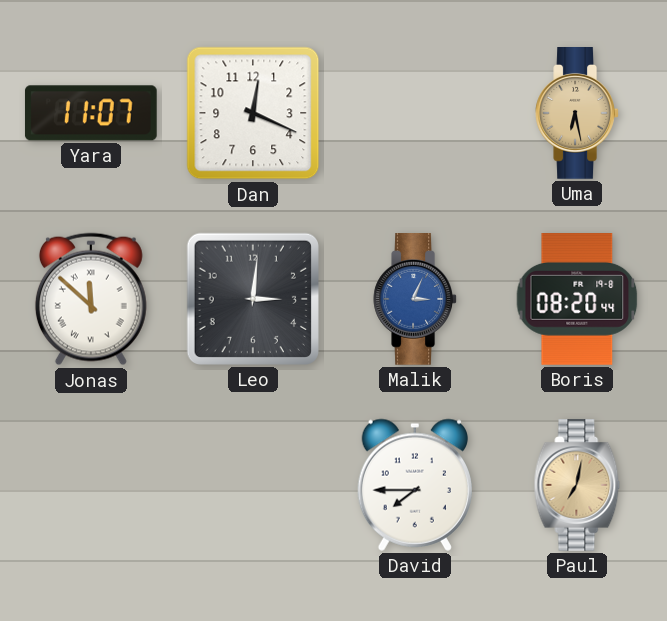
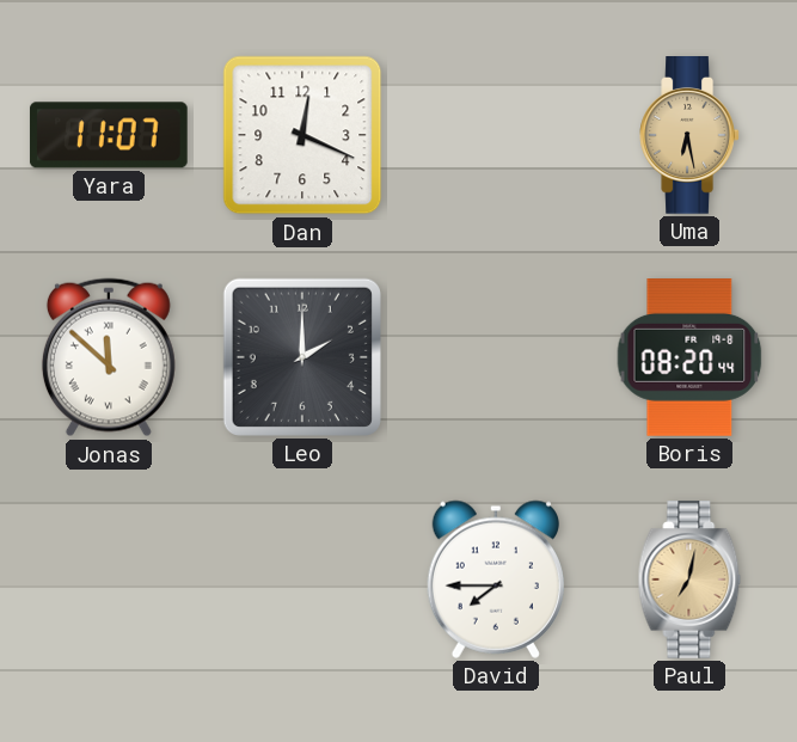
Leo: 3:01 -> 2:00 (302, 357)
Malik: 3:04 -> none (415, 300)
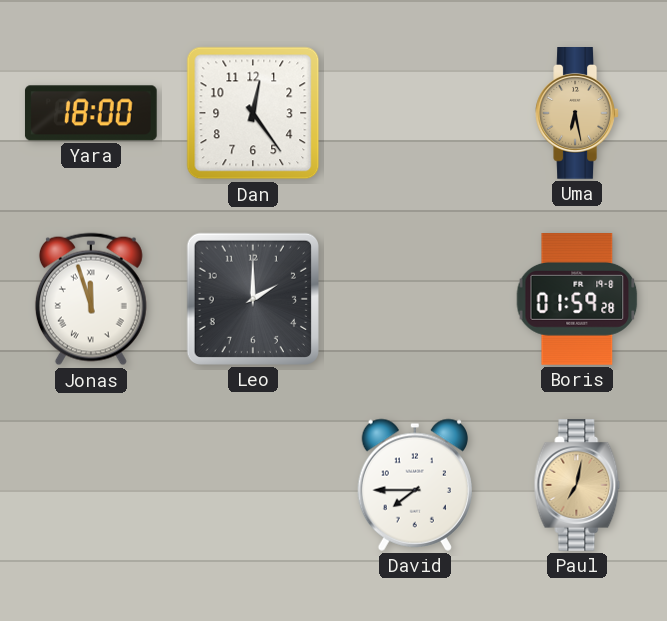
Yara: 11:07 -> 18:00 (91, 113)
Dan: 12:19 -> 12:24 (253, 113)
Jonas: 11:52 -> 11:57 (91, 299)
Boris: 08:20 -> 01:59 (577, 300)
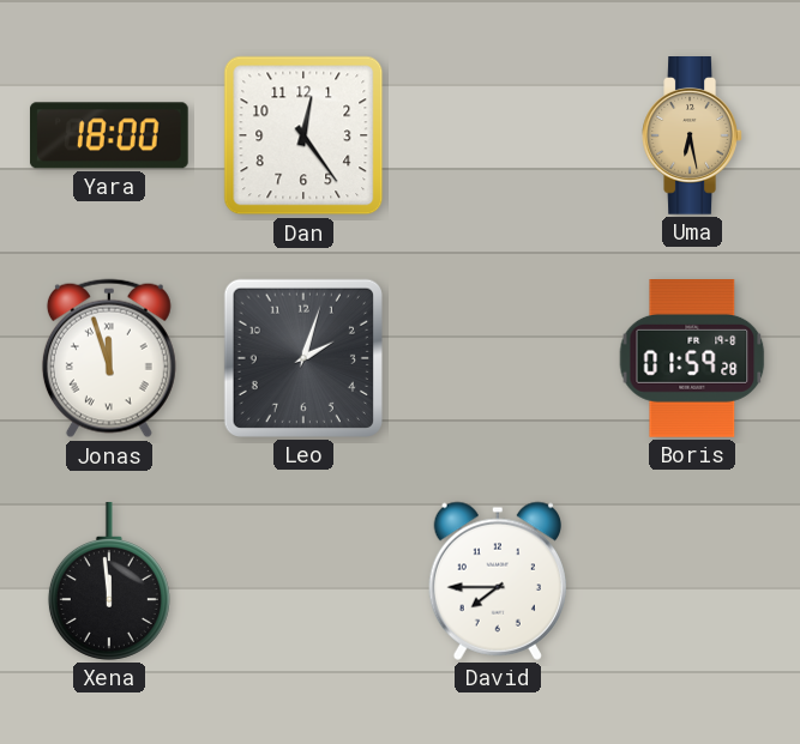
Leo: 2:00 -> 2:03 (303, 358)
Xena: none -> 11:59 (109, 582)
Paul: 7:02 -> none (577, 486)
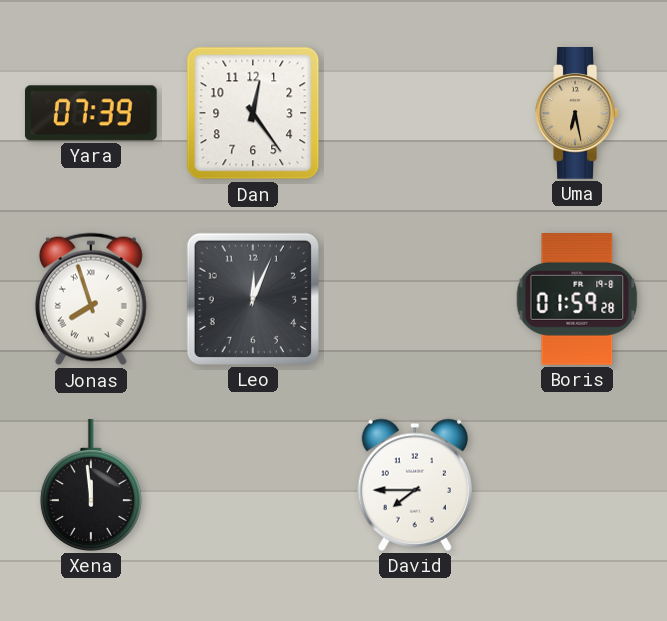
Yara: 18:00 -> 07:39 (91, 113)
Jonas: 11:57 -> 7:57 (91, 299)
Leo: 2:03 -> 12:04 (253, 299)
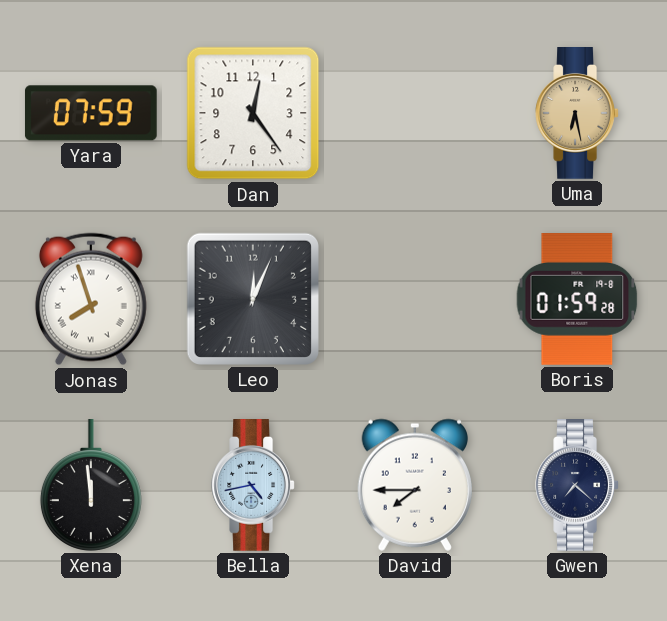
Yara: 07:39 -> 07:59 (91, 113)
Bella: none -> 4:43 (253, 486)
Gwen: none -> 7:22 (577, 486)
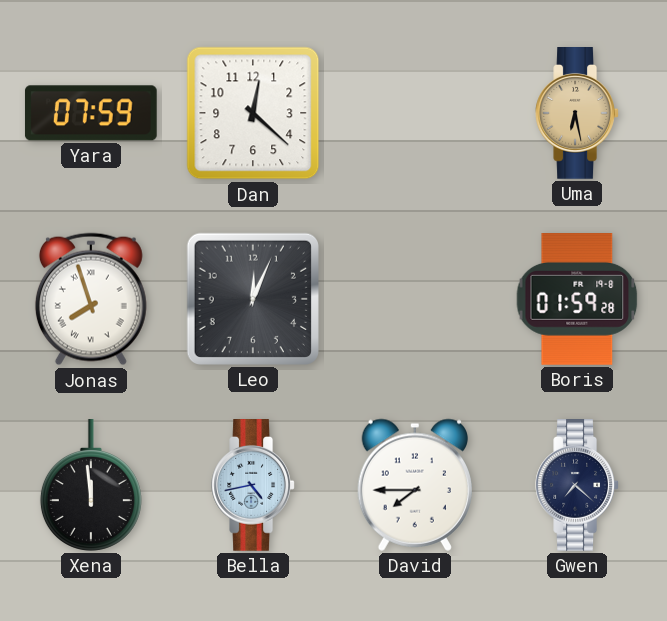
Dan: 12:24 -> 12:22 (253, 113)
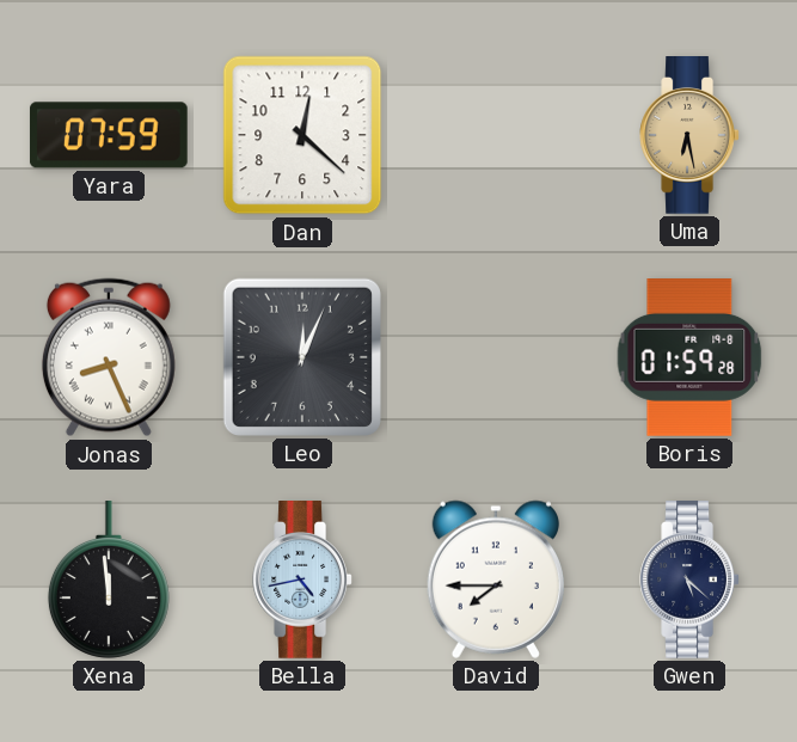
Jonas: 7:57 -> 8:26 (109, 357)
Gwen: 7:22 -> 5:22 (689, 581)
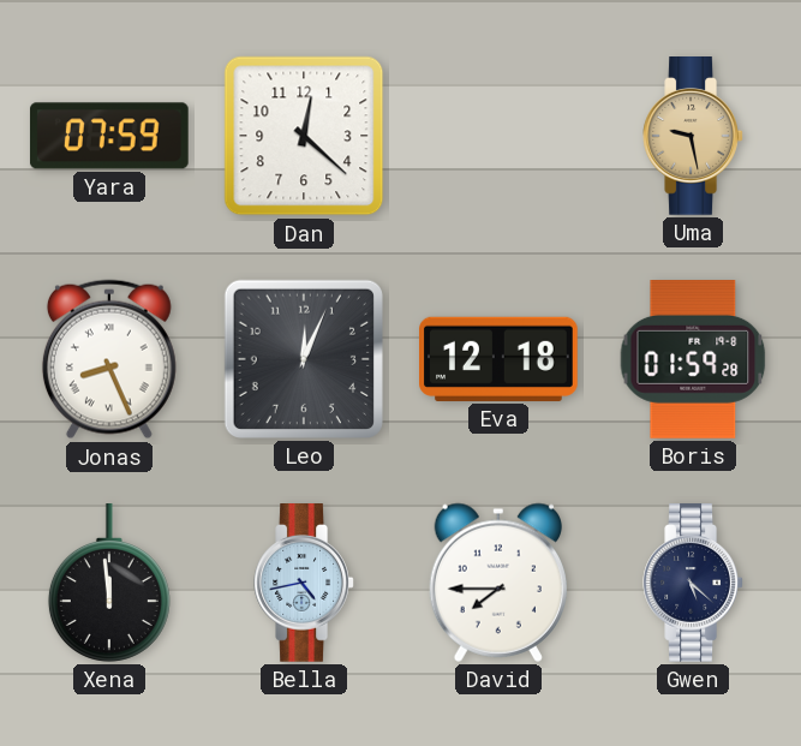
Uma: 6:28 -> 9:28 (693, 137)
Eva: none -> 12:18 (500, 359)
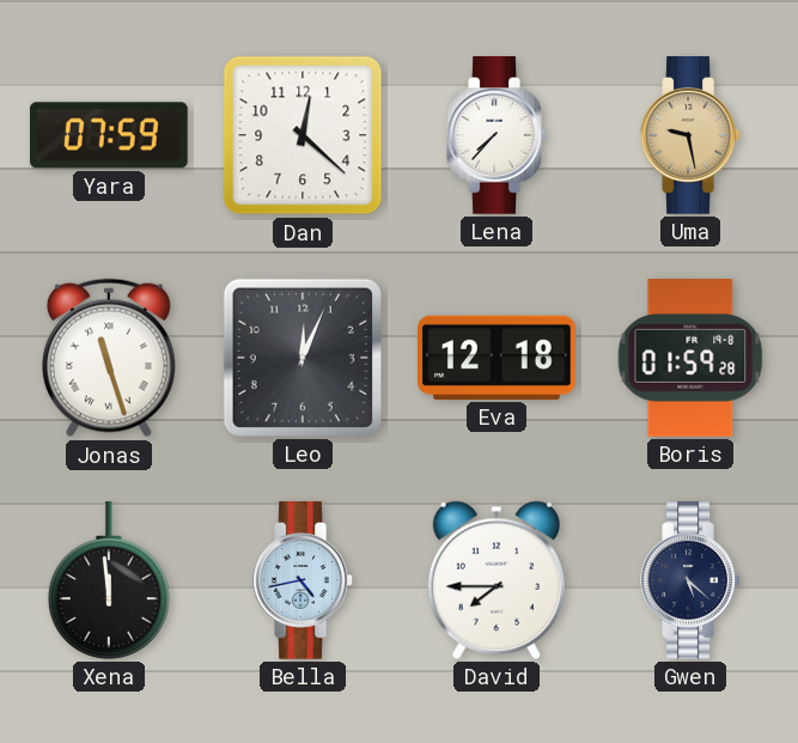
Lena: none -> 7:37 (497, 136)
Jonas: 8:26 -> 11:27 (109, 358)
